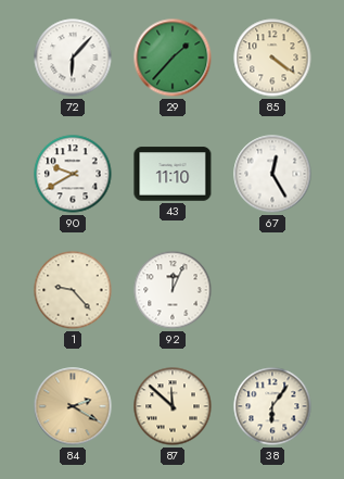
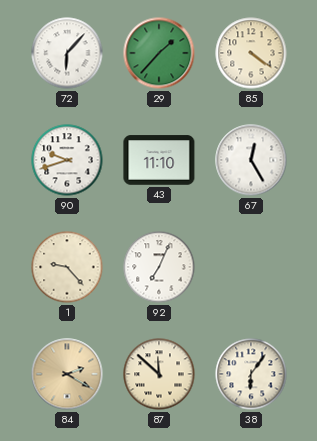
90: 9:40 -> 9:42 (67, 160)
92: 12:04 -> 7:04 (159, 267)
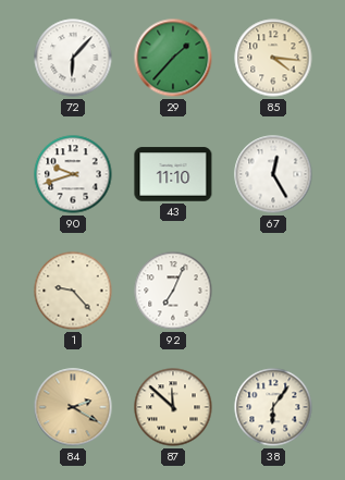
85: 4:21 -> 4:16 (273, 58)
